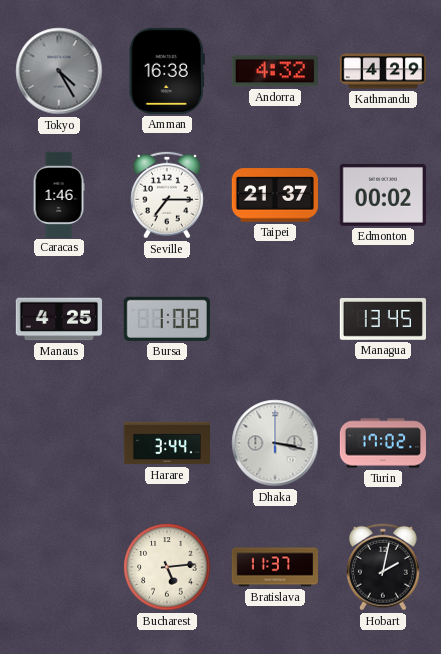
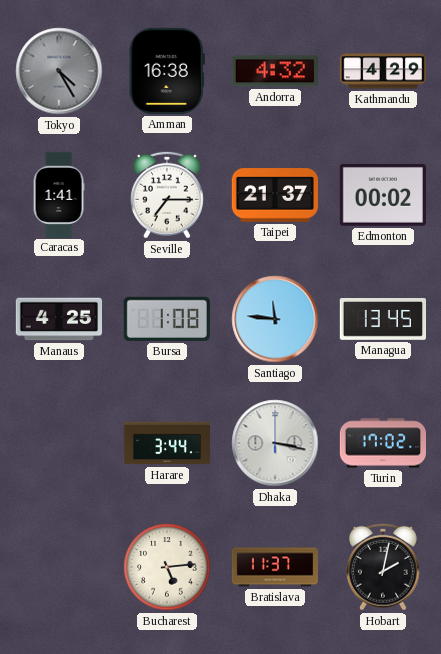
Caracas: 1:46 -> 1:41 (59, 194)
Santiago: none -> 11:46 (275, 319)
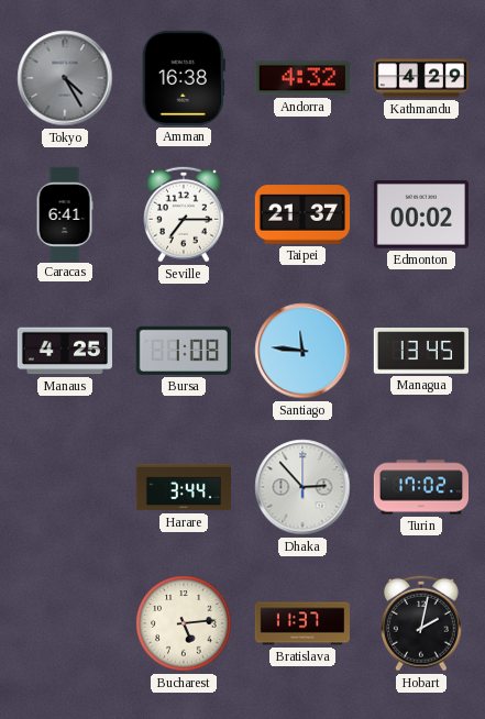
Caracas: 1:41 -> 6:41 (65, 213)
Dhaka: 3:17 -> 2:53 (302, 487)
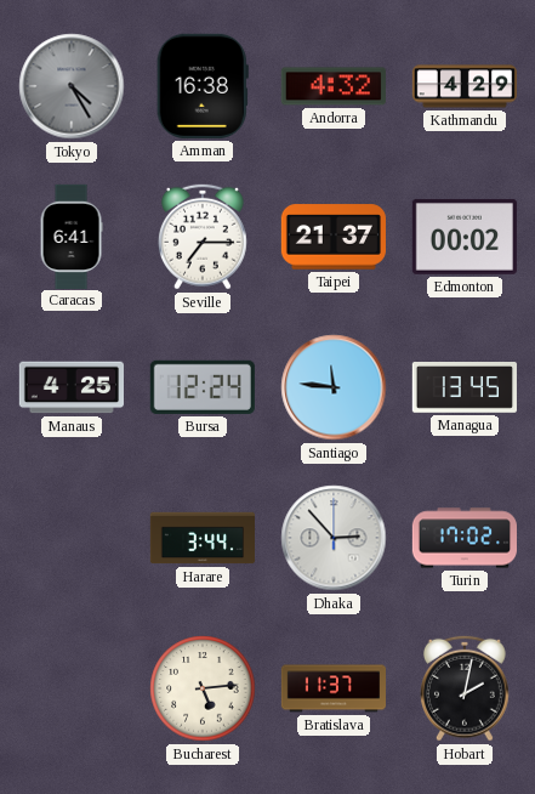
Bursa: 1:08 -> 12:24 (203, 387)
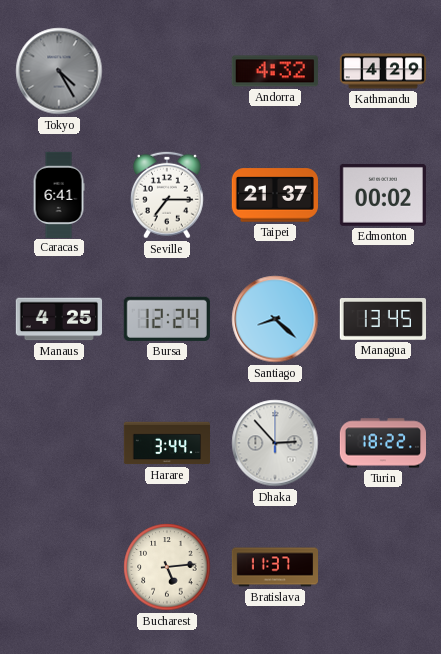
Amman: 16:38 -> none (203, 86)
Santiago: 11:46 -> 8:22 (275, 319)
Turin: 17:02 -> 18:22 (382, 443)
Hobart: 2:02 -> none (465, 688)
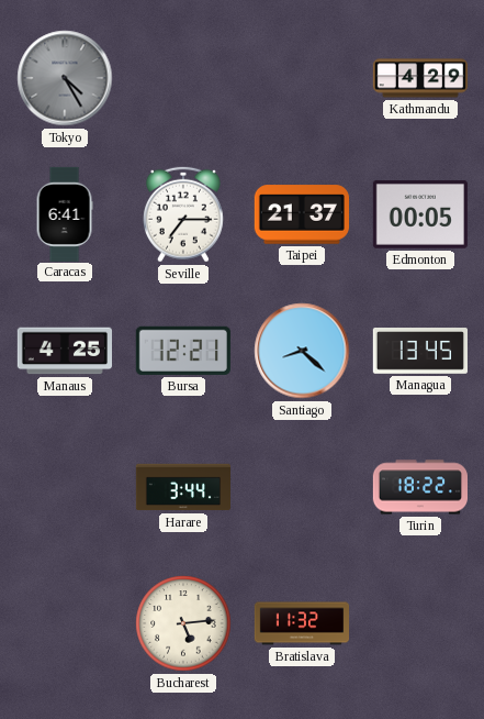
Andorra: 4:32 -> none (275, 71)
Edmonton: 00:02 -> 00:05 (420, 214)
Bursa: 12:24 -> 12:21 (183, 351)
Dhaka: 2:53 -> none (275, 443)
Bratislava: 11:37 -> 11:32 (302, 623)
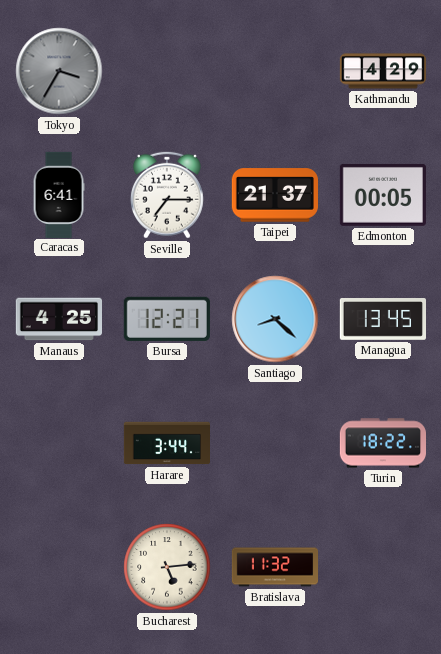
Tokyo: 4:25 -> 3:35 (59, 71)
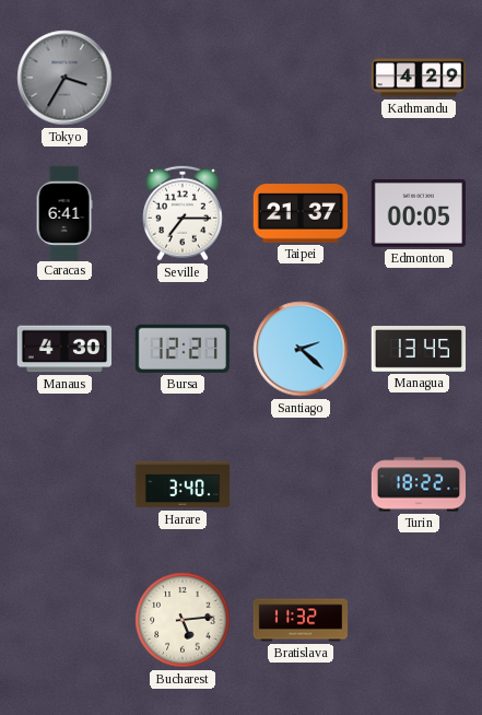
Manaus: 4:25 -> 4:30 (63, 349)
Santiago: 8:22 -> 2:22 (301, 349)
Harare: 3:44 -> 3:40 (181, 484)
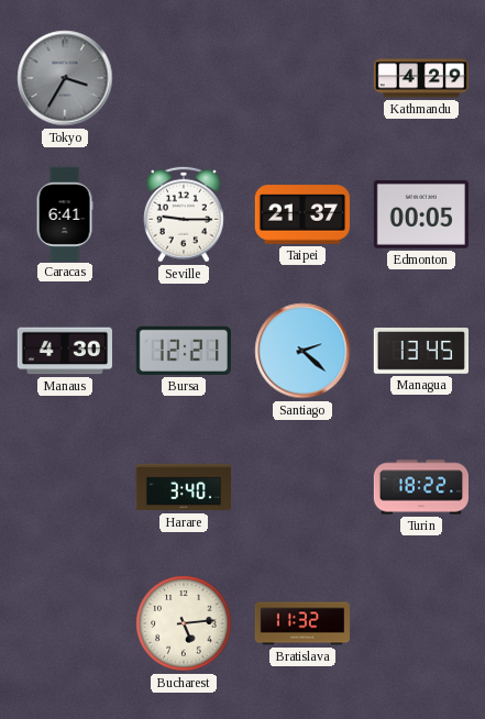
Seville: 7:15 -> 9:15 (184, 214)
